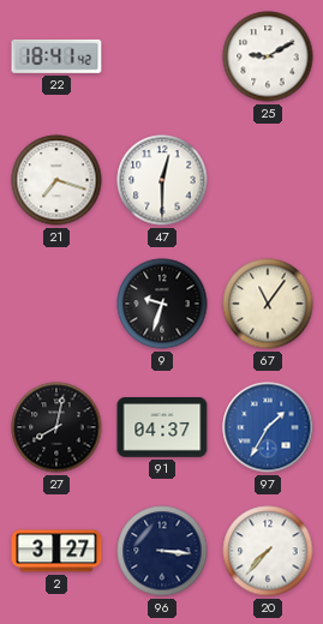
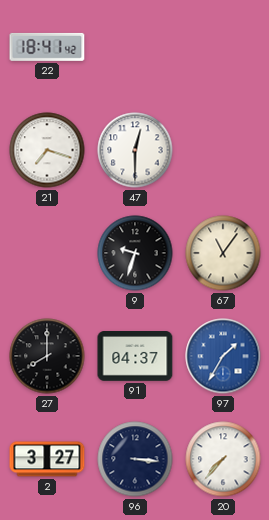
25: 9:10 -> none (268, 56)
27: 8:02 -> 8:00 (47, 356)
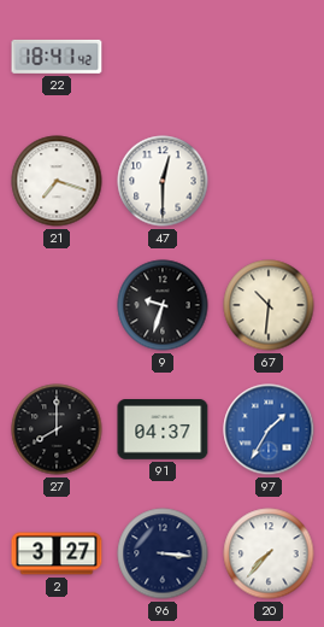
67: 11:06 -> 10:31 (269, 305)
